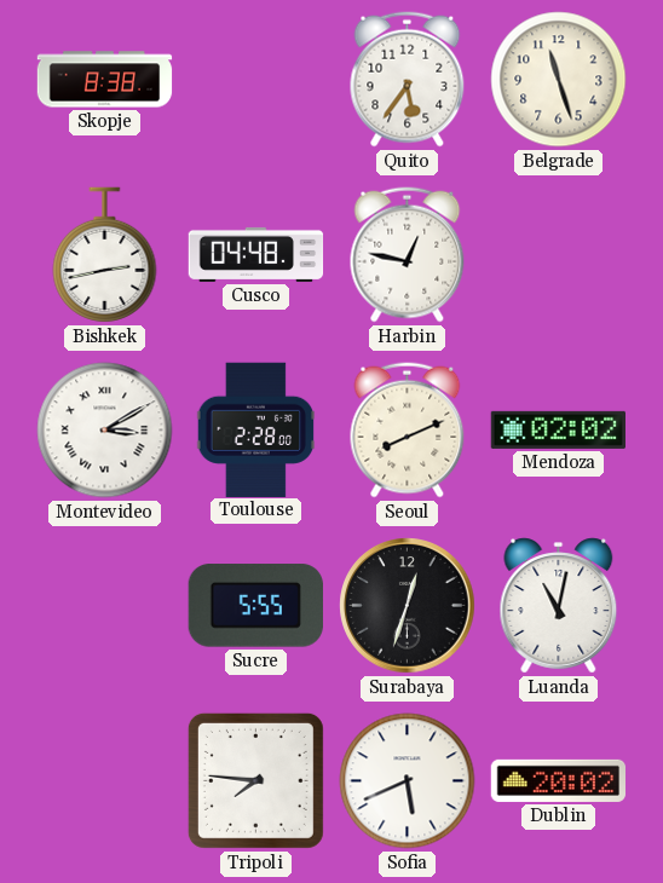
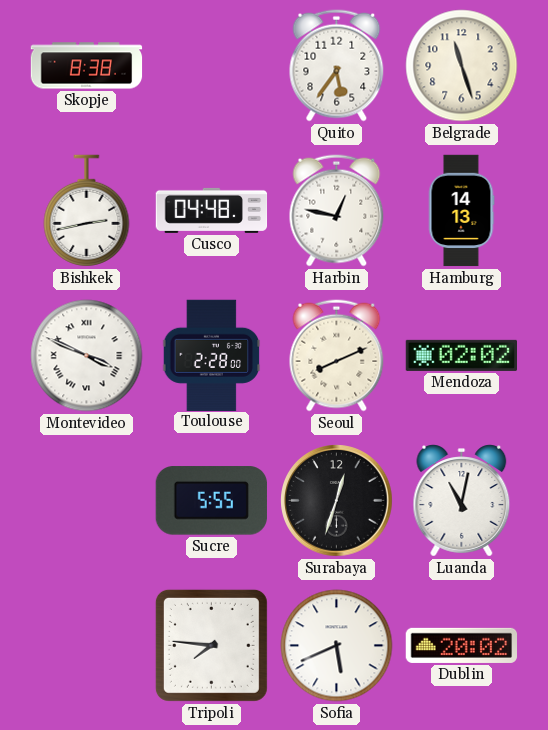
Hamburg: none -> 14:13 (461, 211)
Montevideo: 3:10 -> 3:49 (87, 356)
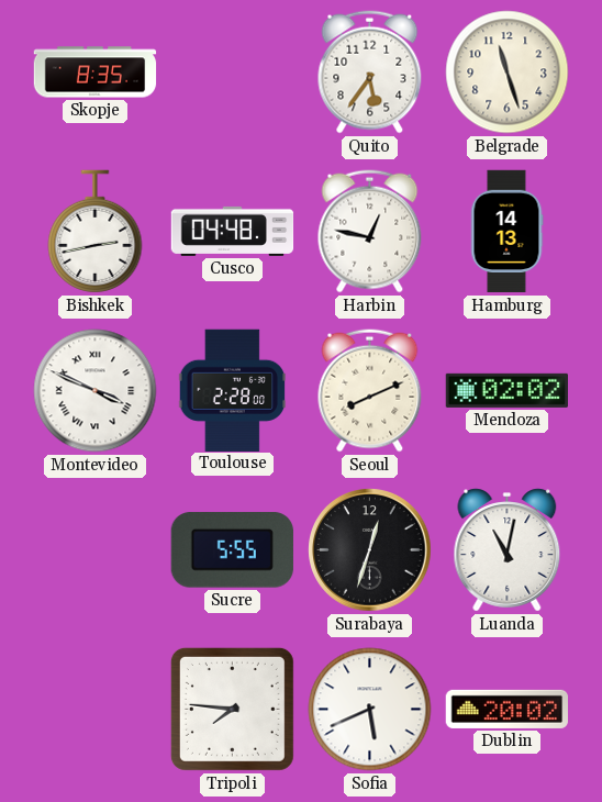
Skopje: 8:38 -> 8:35 (96, 73)
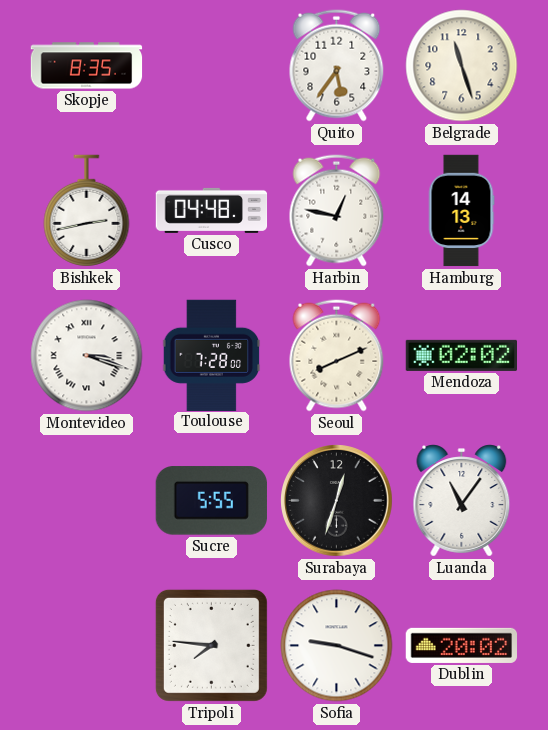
Montevideo: 3:49 -> 3:18 (87, 356)
Toulouse: 2:28 -> 7:28 (212, 355)
Luanda: 11:02 -> 11:06 (462, 501)
Sofia: 5:41 -> 9:18 (337, 646)
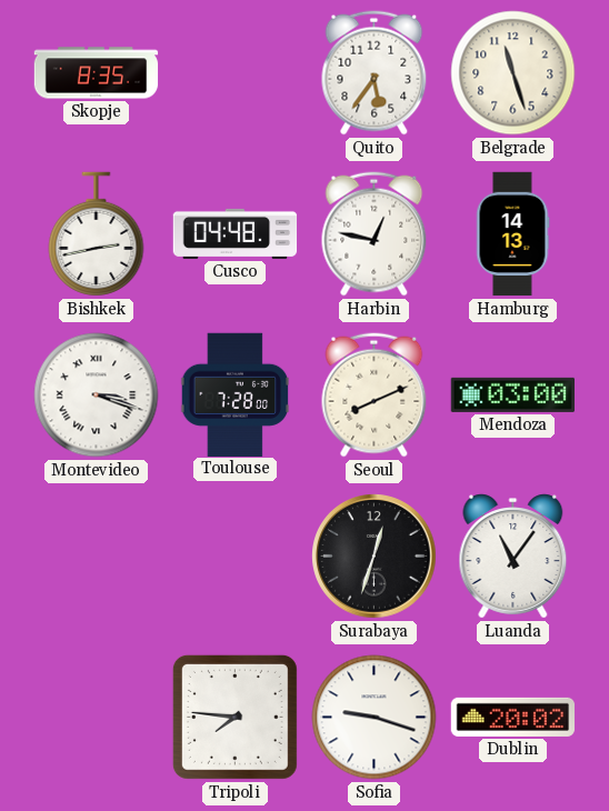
Mendoza: 02:02 -> 03:00 (512, 394)
Sucre: 5:55 -> none (211, 501)
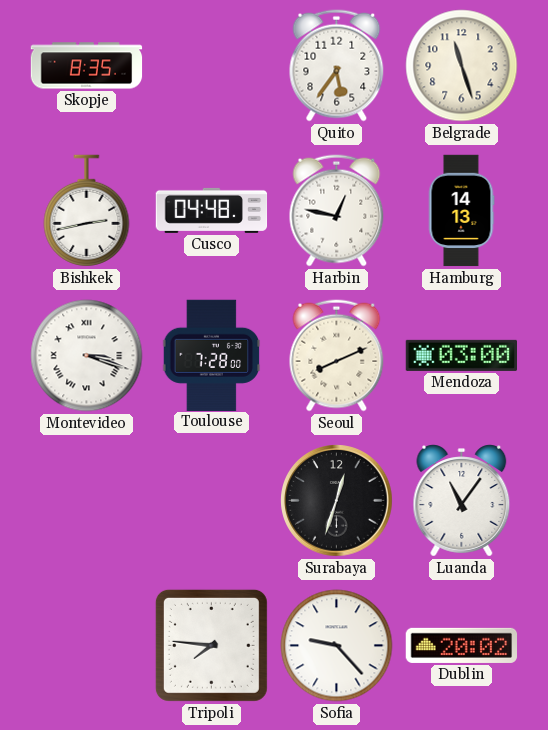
Sofia: 9:18 -> 9:23 (337, 646)
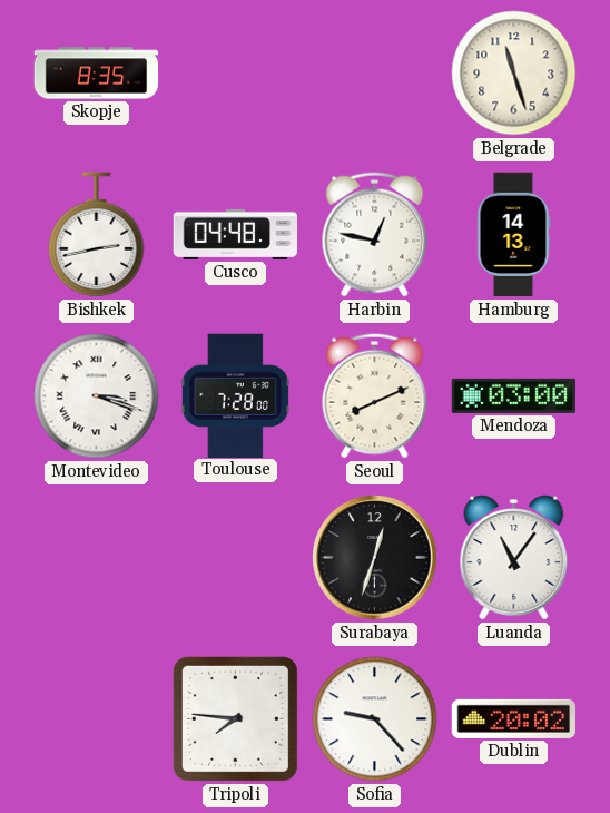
Quito: 5:36 -> none (337, 66)
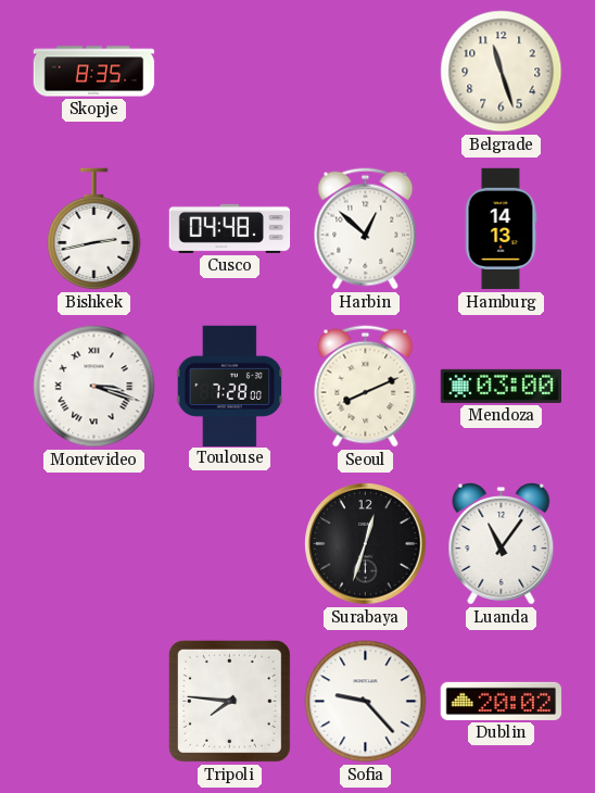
Harbin: 12:47 -> 12:52 (366, 229)
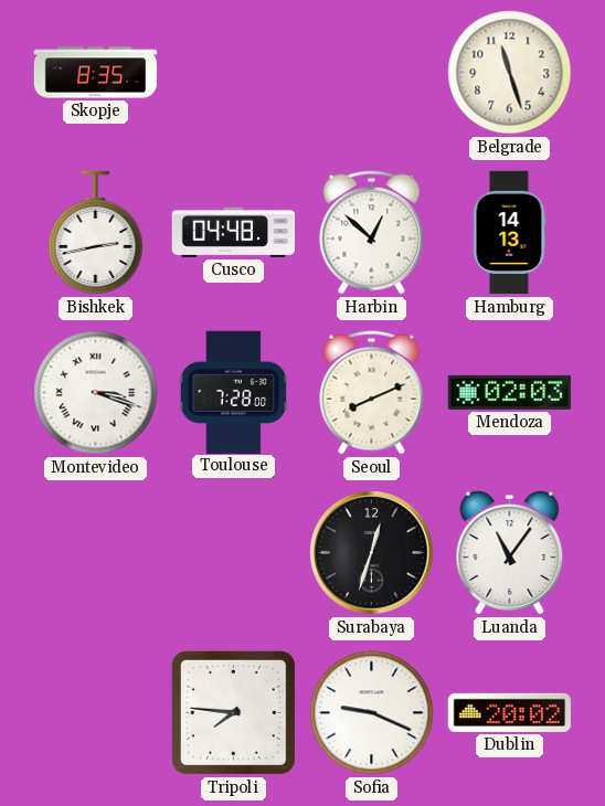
Mendoza: 03:00 -> 02:03 (509, 392)
Sofia: 9:23 -> 9:19 (372, 713)
